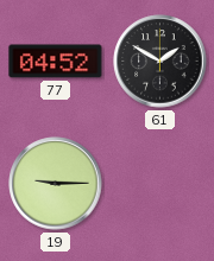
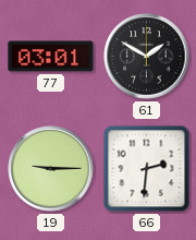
77: 04:52 -> 03:01 (51, 57)
66: none -> 2:31 (147, 169)
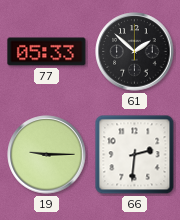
77: 03:01 -> 05:33 (47, 52)
61: 1:50 -> 1:52 (135, 52)
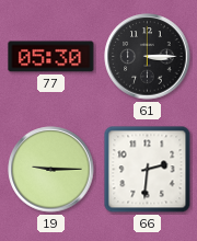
77: 05:33 -> 05:30 (51, 57)
61: 1:52 -> 3:15 (148, 57)
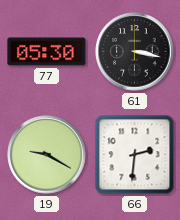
61: 3:15 -> 3:17 (135, 52)
19: 9:15 -> 9:20 (47, 155)
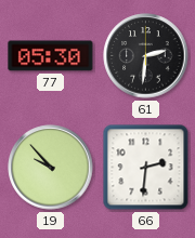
61: 3:17 -> 2:31 (146, 56)
19: 9:20 -> 9:53 (51, 168)
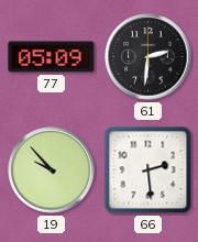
77: 05:30 -> 05:09 (52, 57)
66: 2:31 -> 2:29 (148, 170)
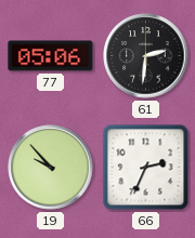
77: 05:09 -> 05:06 (51, 56)
66: 2:29 -> 2:34 (146, 168)
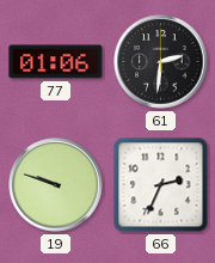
77: 05:06 -> 01:06 (56, 62)
19: 9:53 -> 9:48 (56, 185)
